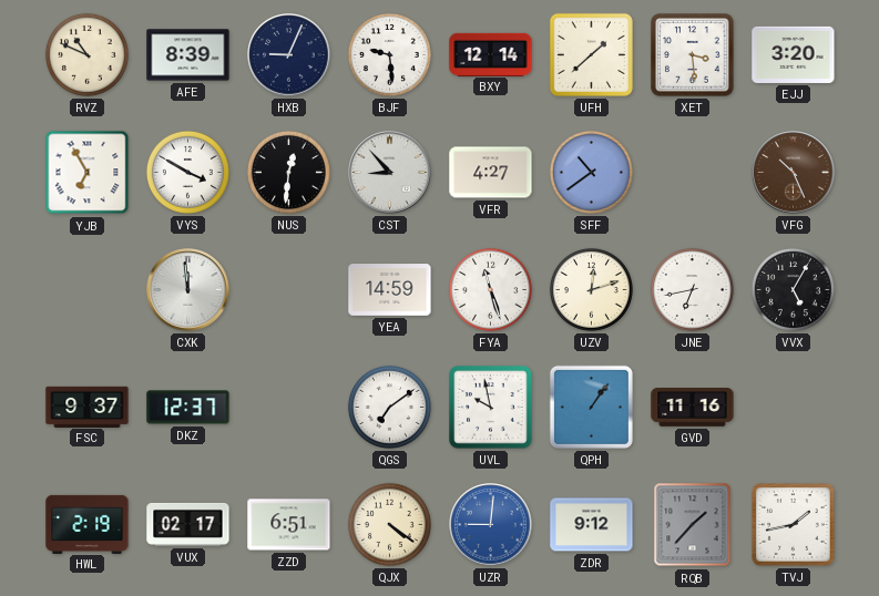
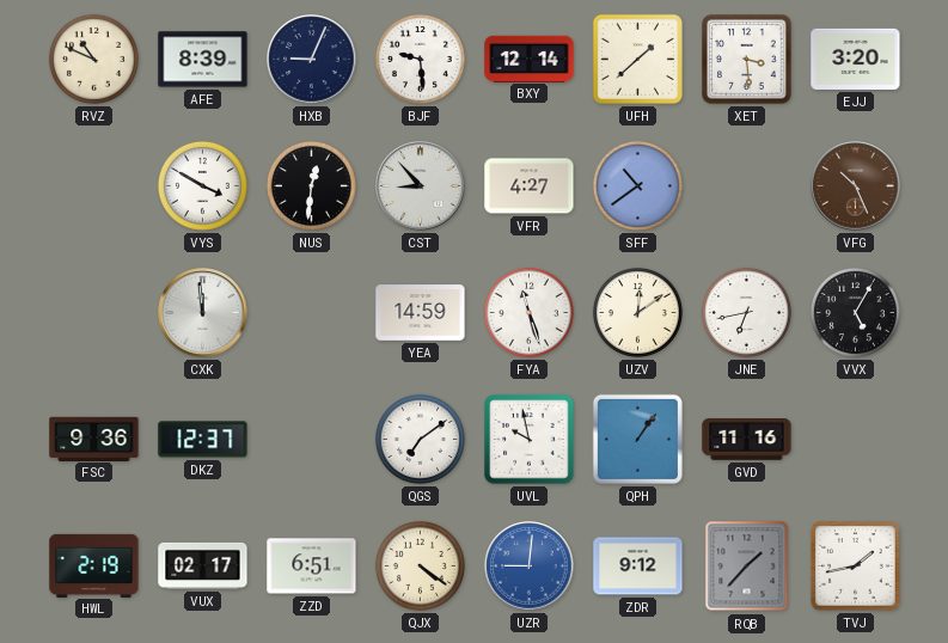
YJB: 6:55 -> none (88, 173)
UZV: 12:12 -> 12:09 (637, 312)
FSC: 9:37 -> 9:36 (94, 439)
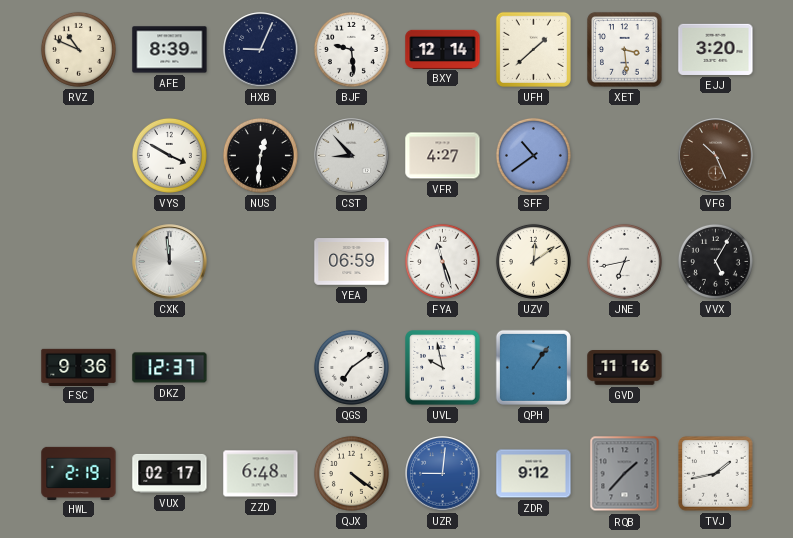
YEA: 14:59 -> 06:59 (352, 262)
ZZD: 6:51 -> 6:48 (261, 474)
